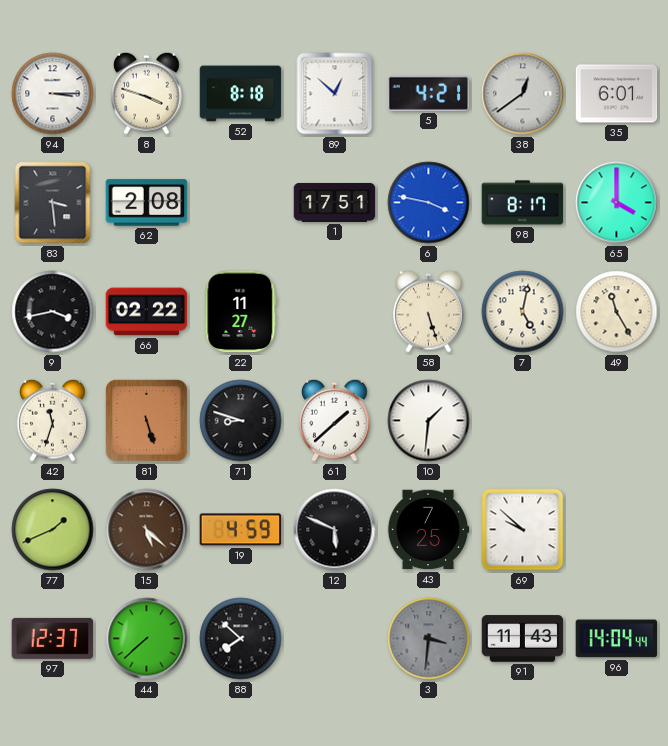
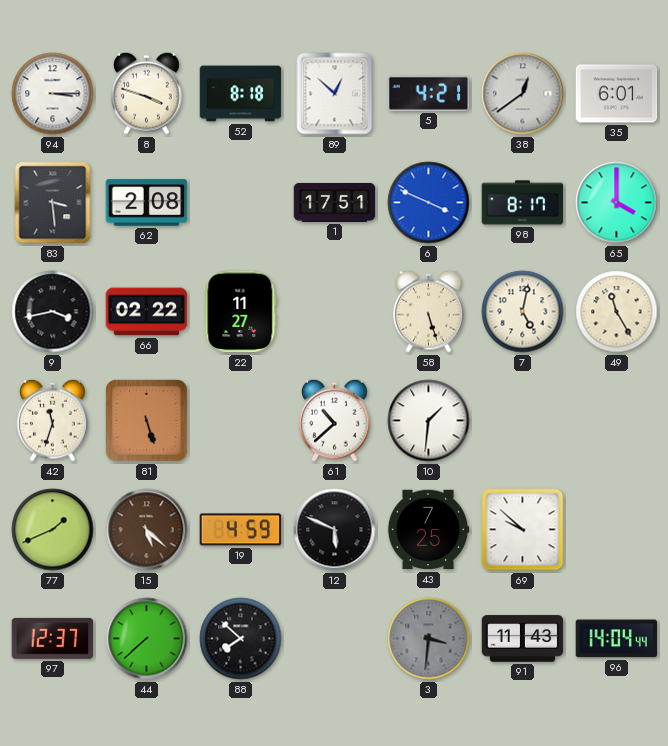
6: 3:47 -> 3:49 (429, 203)
71: 8:48 -> none (241, 421)
61: 1:38 -> 10:38 (335, 420)
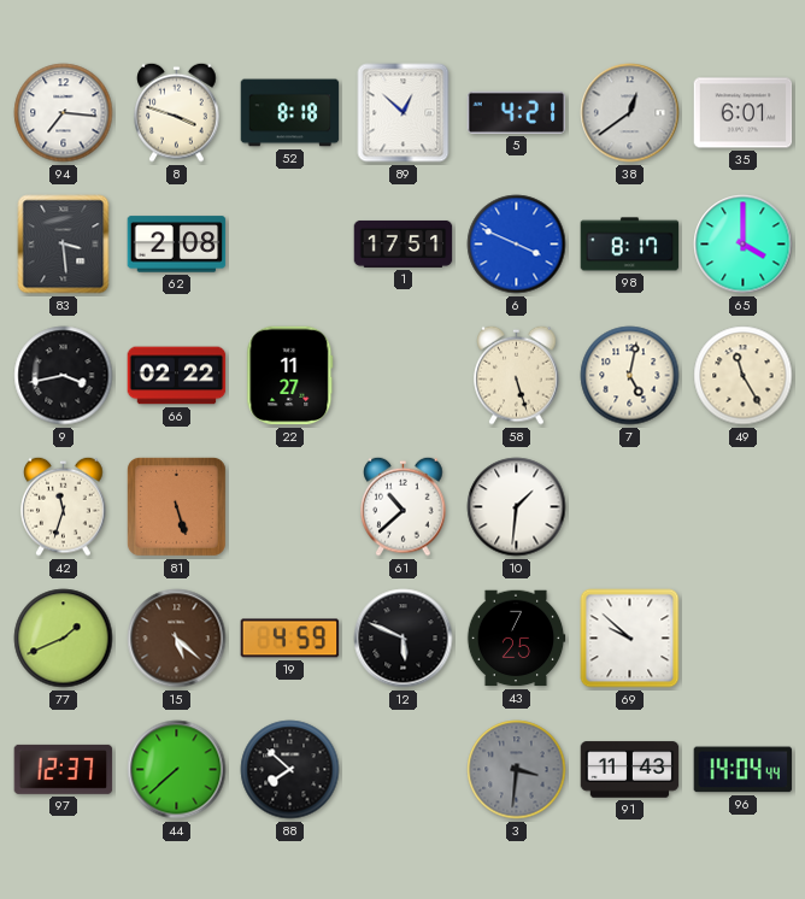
94: 3:15 -> 7:16 (64, 113)
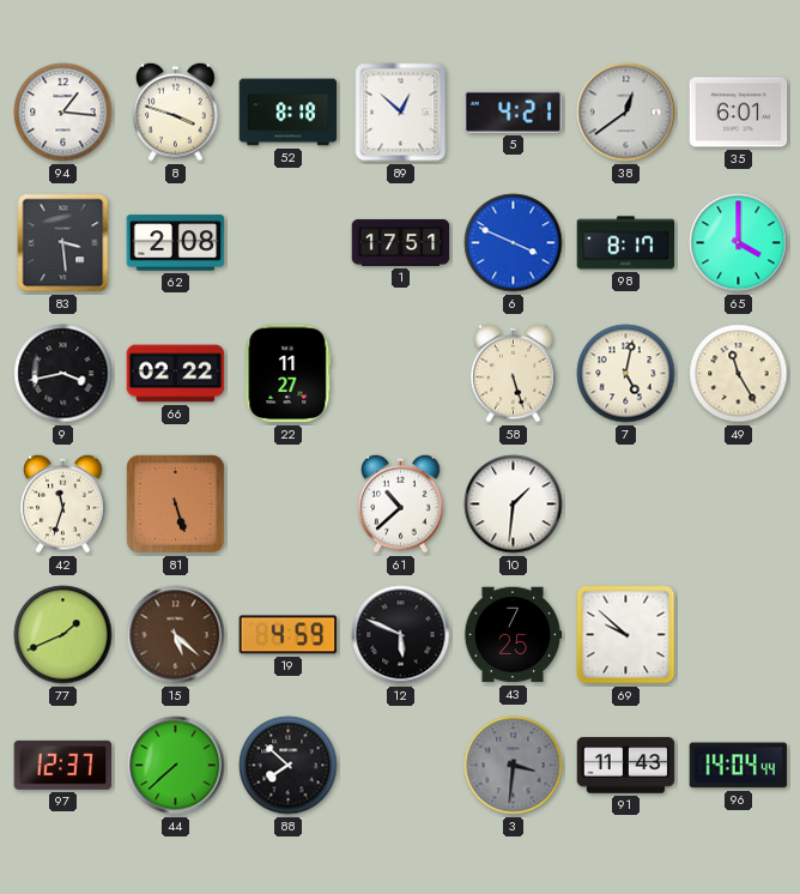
94: 7:16 -> 1:16 (63, 113)
